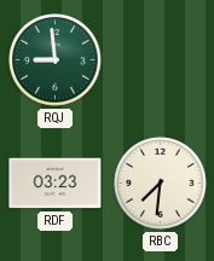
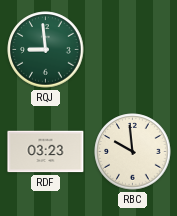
RBC: 7:31 -> 9:59 (133, 152)
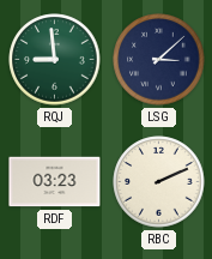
LSG: none -> 3:08 (159, 60)
RBC: 9:59 -> 2:11 (159, 182)
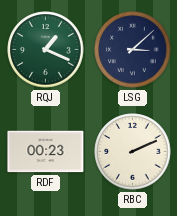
RQJ: 8:59 -> 1:19 (46, 50)
RDF: 03:23 -> 00:23 (46, 152)
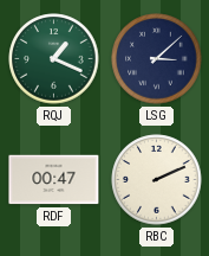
RDF: 00:23 -> 00:47 (54, 180)
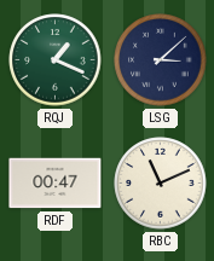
RBC: 2:11 -> 11:11 (161, 184)
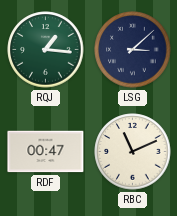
RQJ: 1:19 -> 1:16 (46, 50)
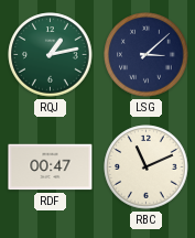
RQJ: 1:16 -> 1:13 (51, 55)
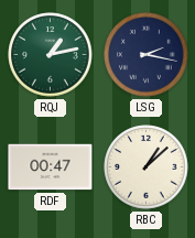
LSG: 3:08 -> 2:17 (147, 55)
RBC: 11:11 -> 1:08 (147, 167)
